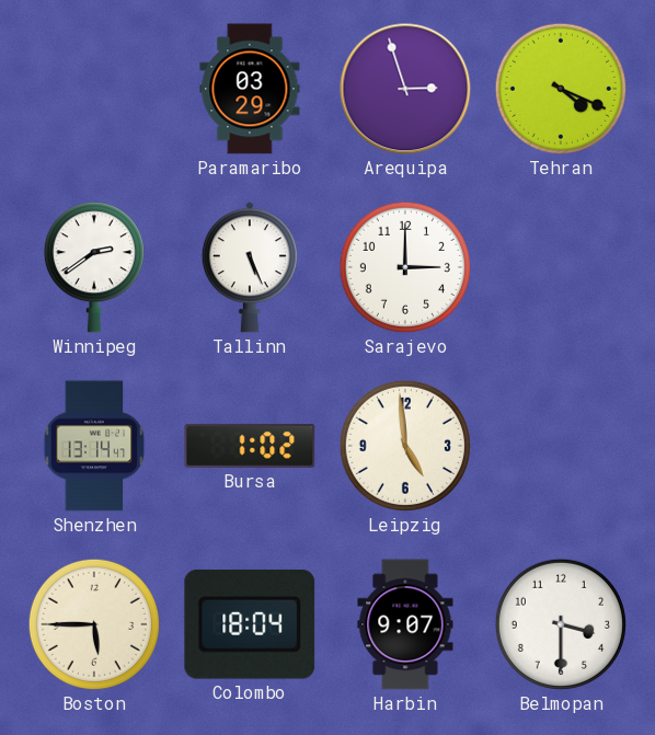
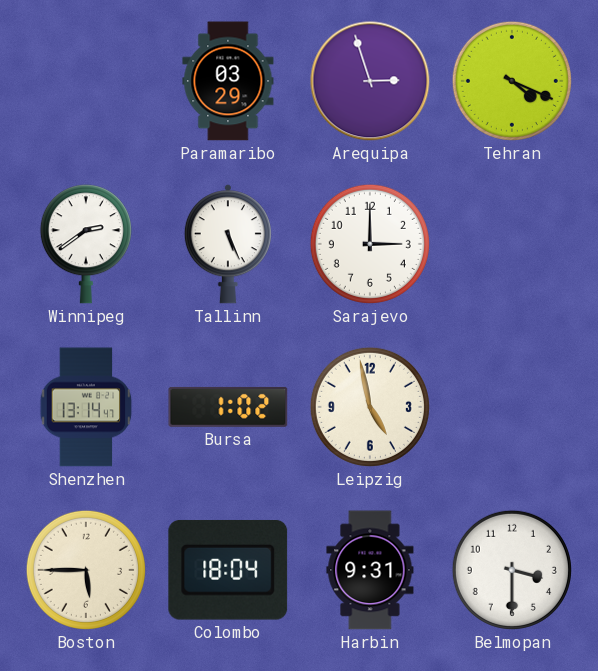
Leipzig: 4:59 -> 4:58 (370, 407)
Harbin: 9:07 -> 9:31 (370, 570)
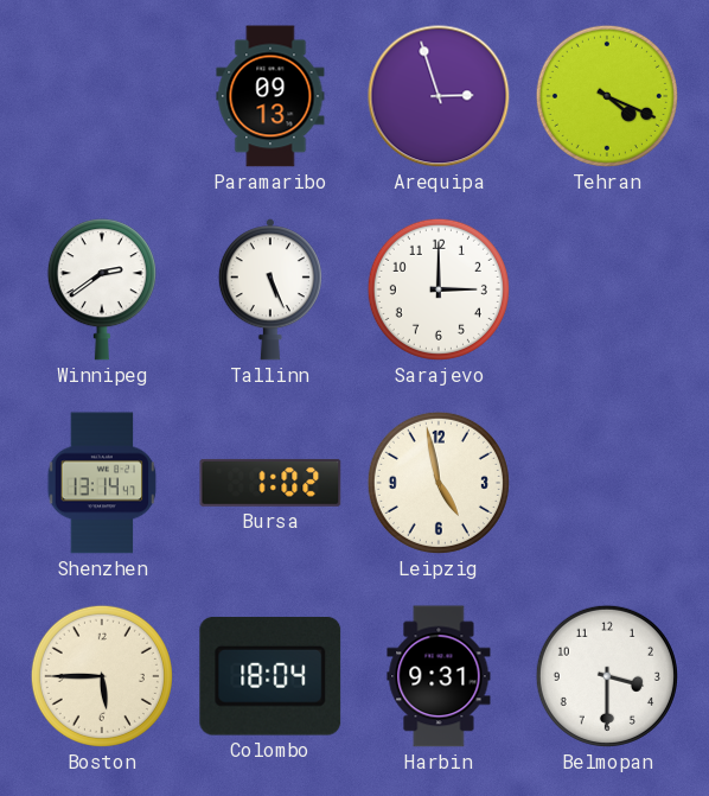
Paramaribo: 03:29 -> 09:13 (270, 96)
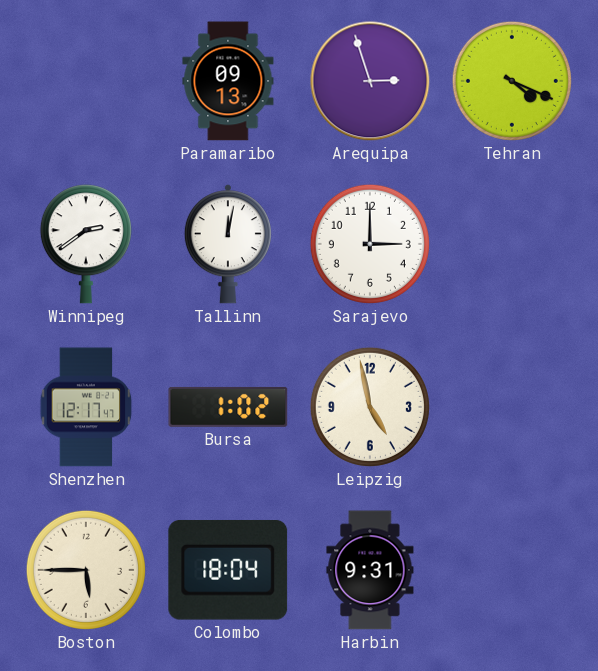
Tallinn: 5:26 -> 12:02 (228, 244)
Shenzhen: 13:14 -> 12:17 (86, 407)
Belmopan: 3:30 -> none (607, 676)
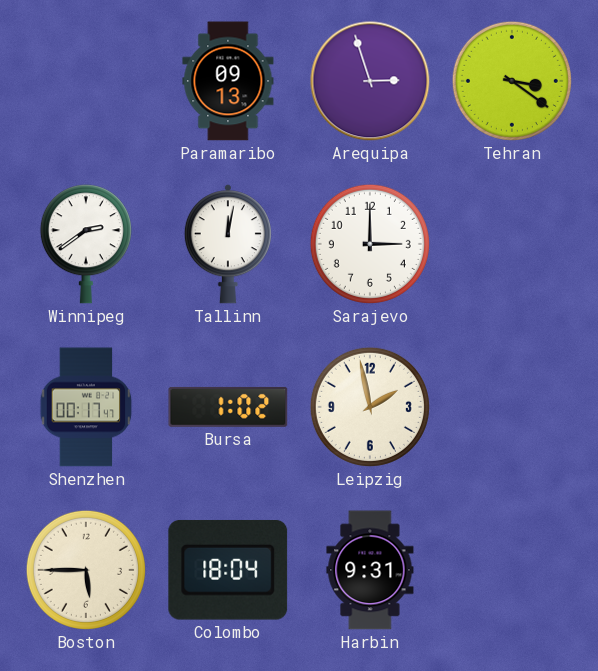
Tehran: 4:19 -> 3:21 (512, 81)
Shenzhen: 12:17 -> 00:17 (86, 407)
Leipzig: 4:58 -> 1:58 (370, 407)
